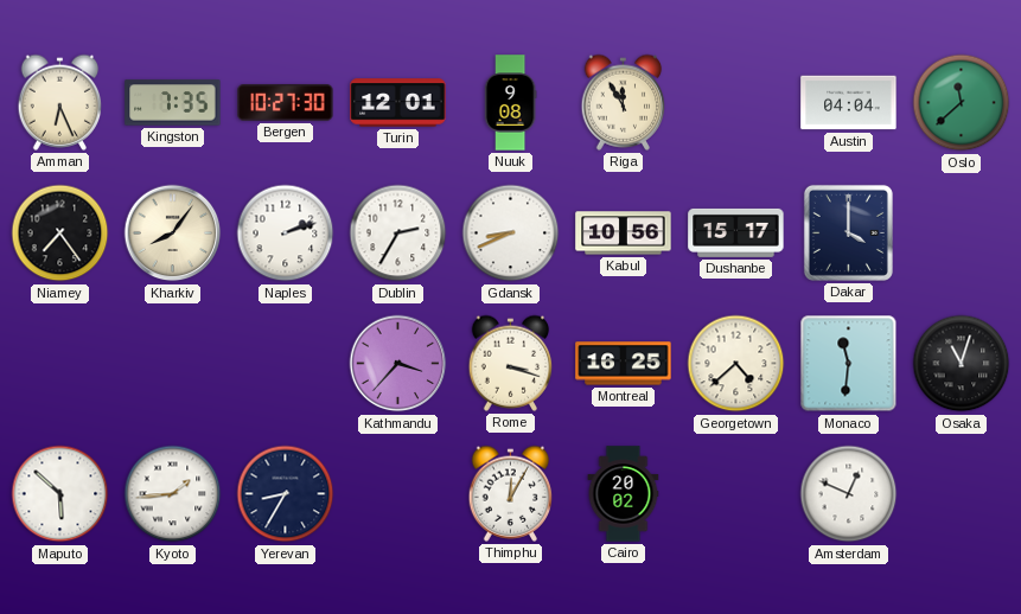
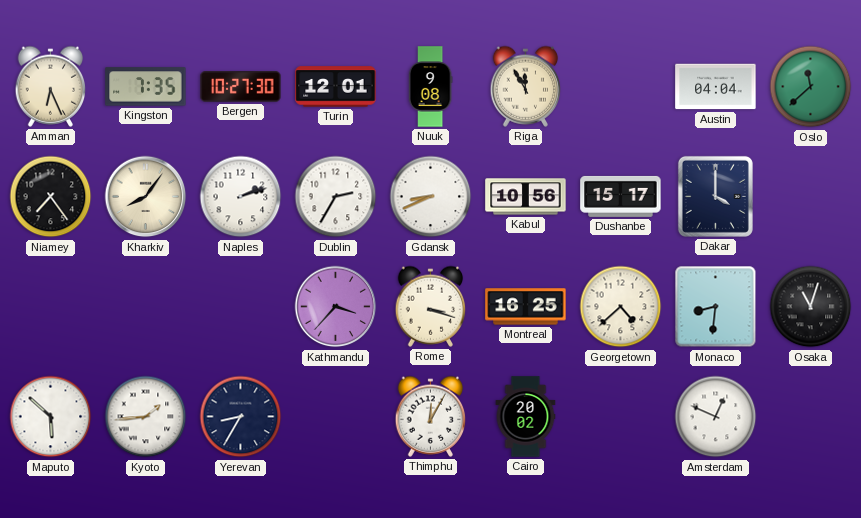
Monaco: 11:31 -> 8:31 (716, 307)
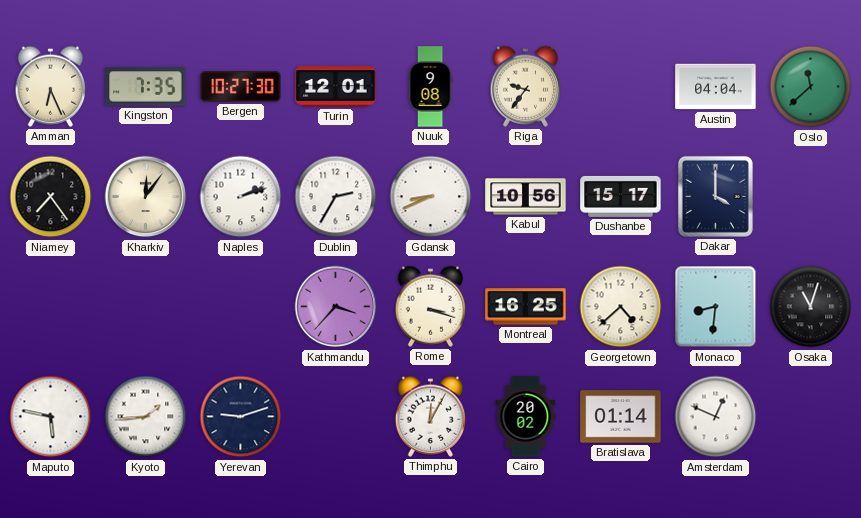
Riga: 11:55 -> 9:36 (526, 86)
Kharkiv: 8:06 -> 12:06 (146, 197)
Maputo: 5:52 -> 5:47 (51, 417)
Yerevan: 8:35 -> 9:12 (241, 417)
Bratislava: none -> 01:14 (621, 417)
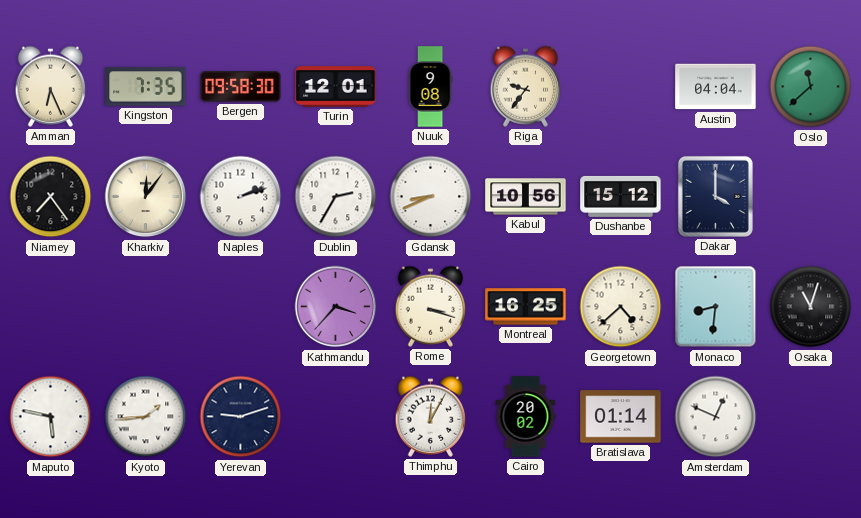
Bergen: 10:27 -> 09:58 (241, 87)
Dushanbe: 15:17 -> 15:12 (621, 196)
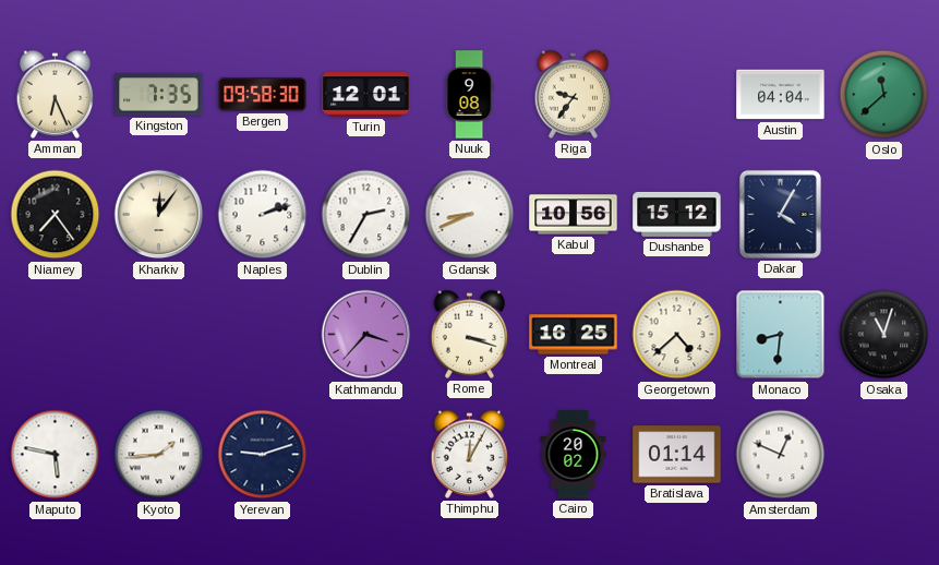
Dakar: 4:00 -> 4:05 (780, 214)
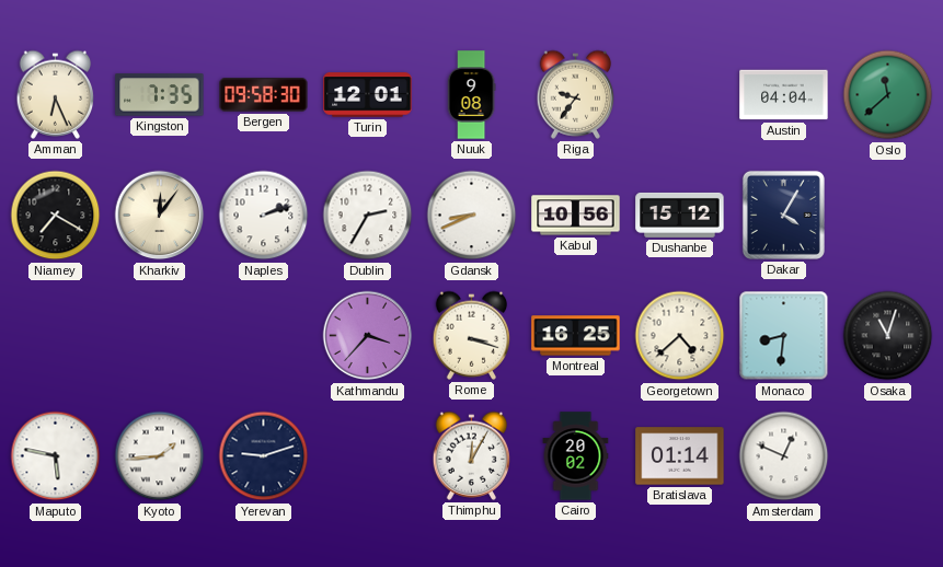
Niamey: 7:24 -> 7:20 (56, 216)
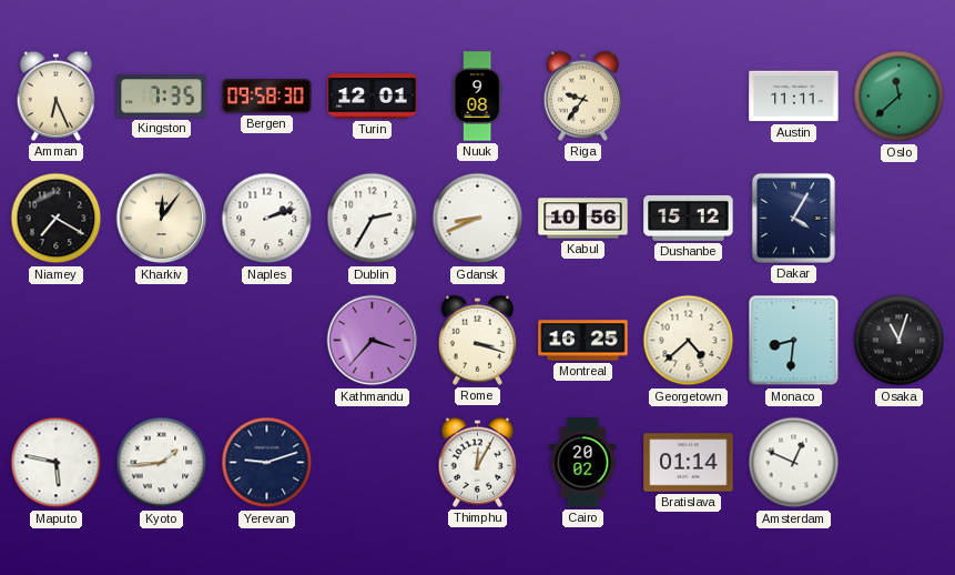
Austin: 04:04 -> 11:11 (794, 97)
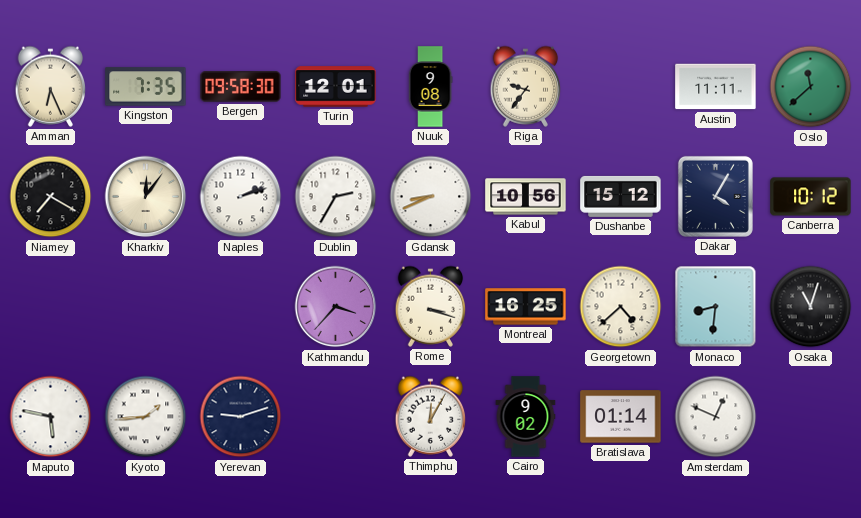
Canberra: none -> 10:12 (811, 197)
Cairo: 20:02 -> 9:02 (526, 417)
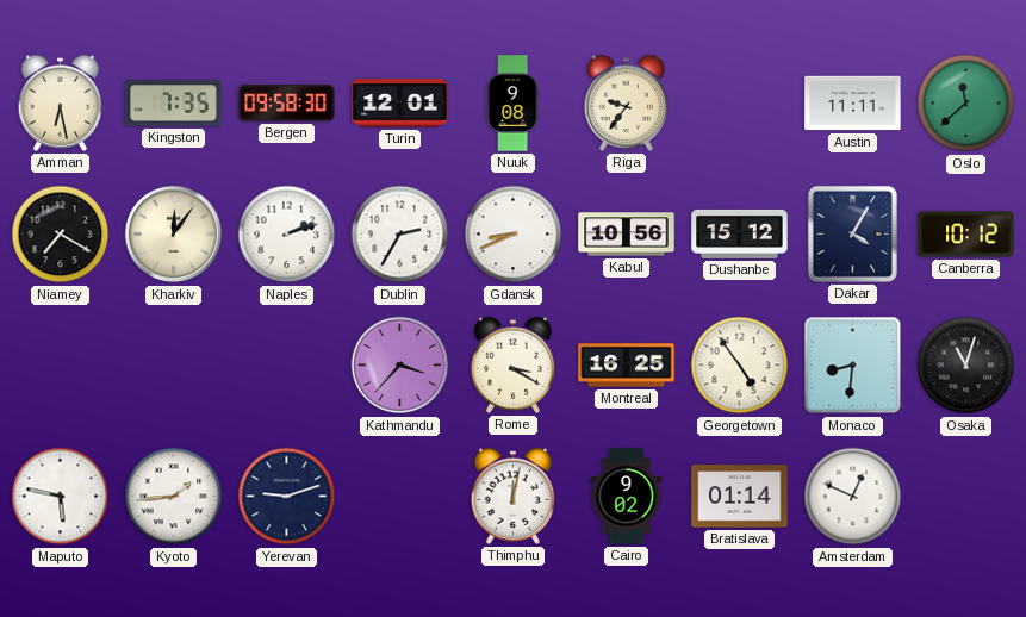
Amman: 6:26 -> 6:28 (61, 102)
Rome: 3:18 -> 3:20 (514, 364)
Georgetown: 4:38 -> 4:54 (740, 366)
Thimphu: 12:05 -> 12:02 (514, 496)
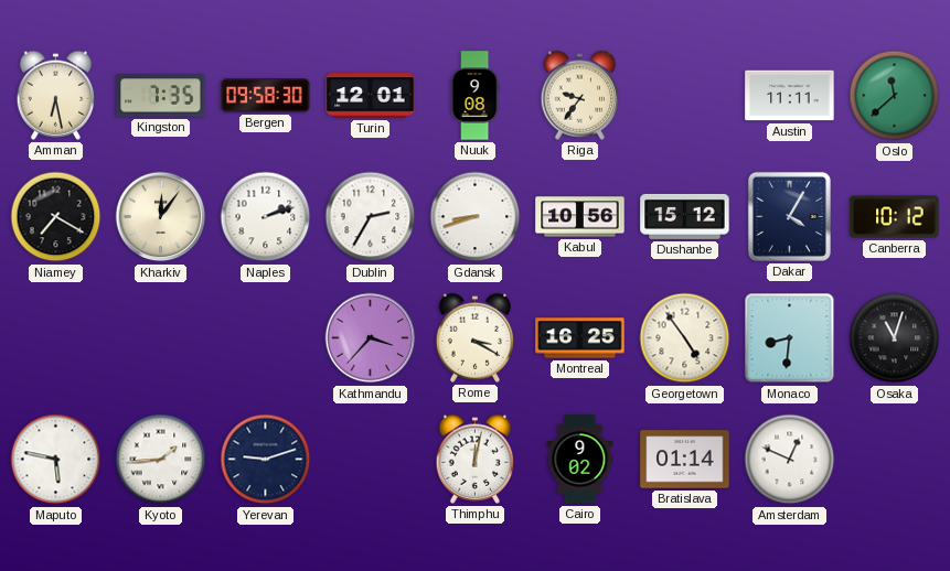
Gdansk: 8:41 -> 8:42 (476, 217)
